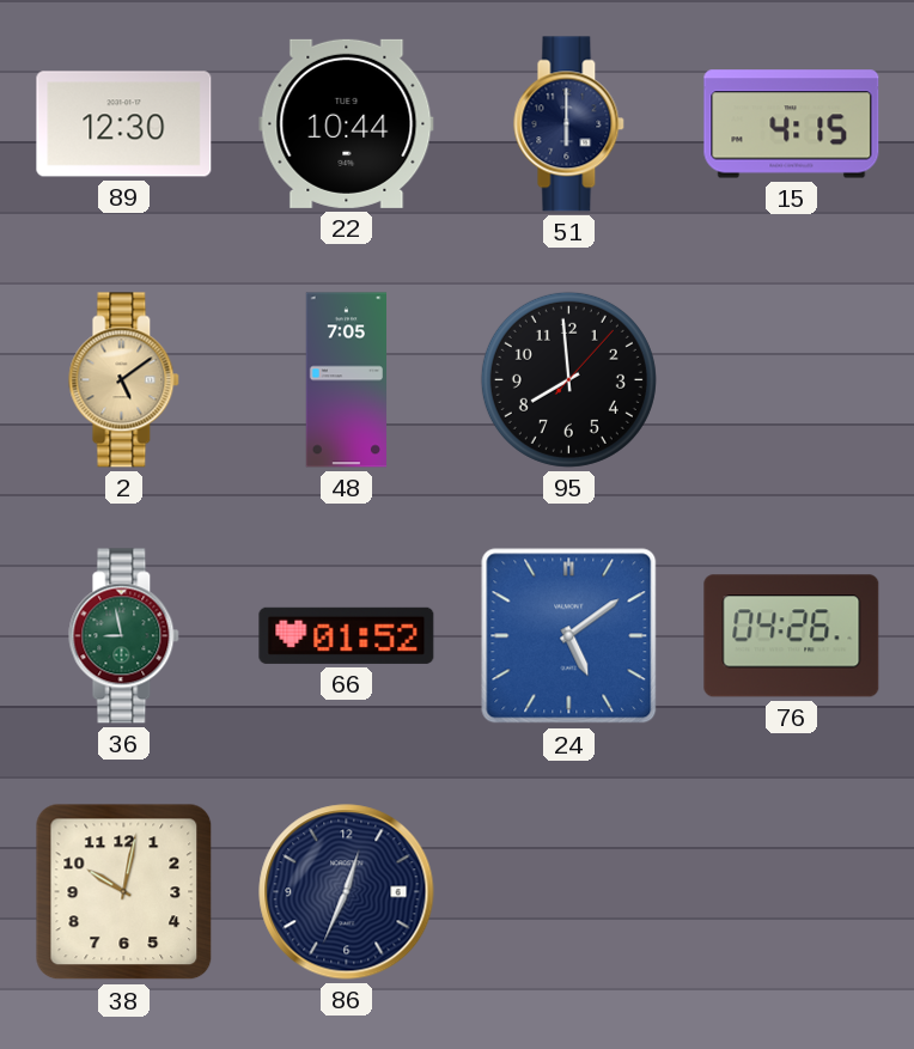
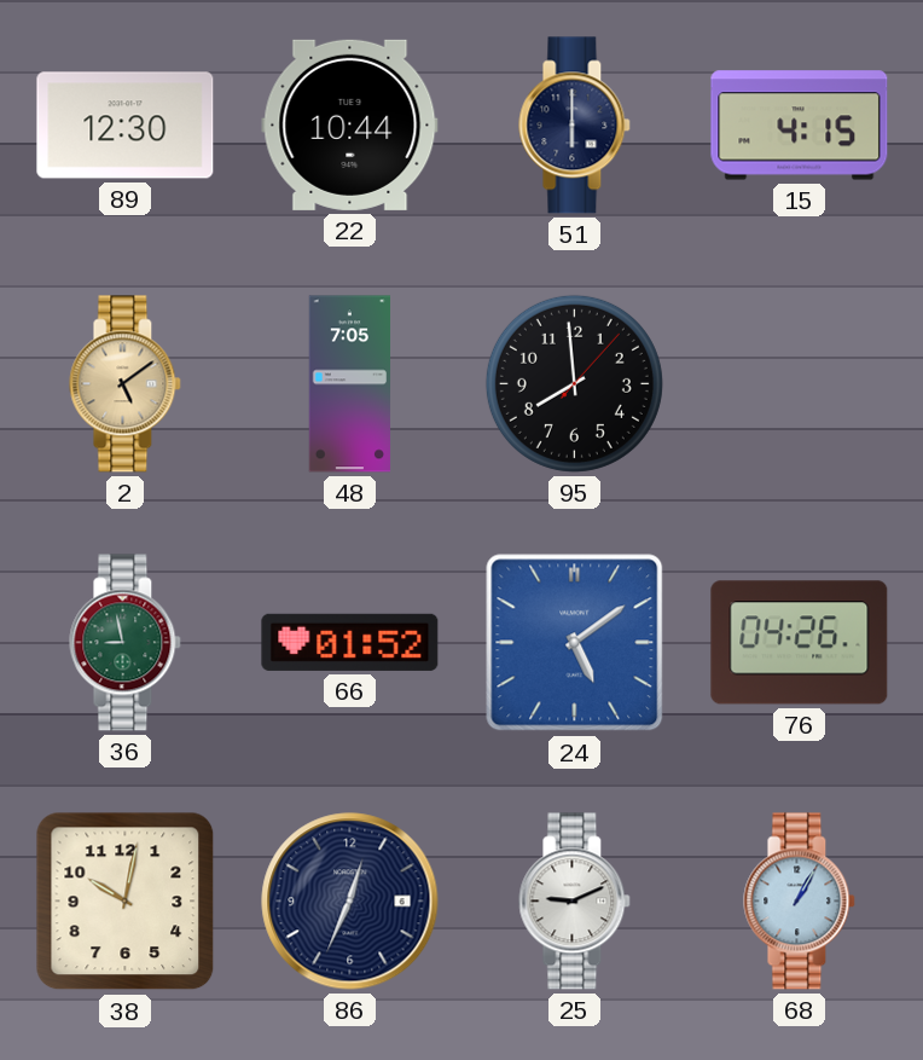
25: none -> 9:11 (575, 902)
68: none -> 1:05 (800, 902)
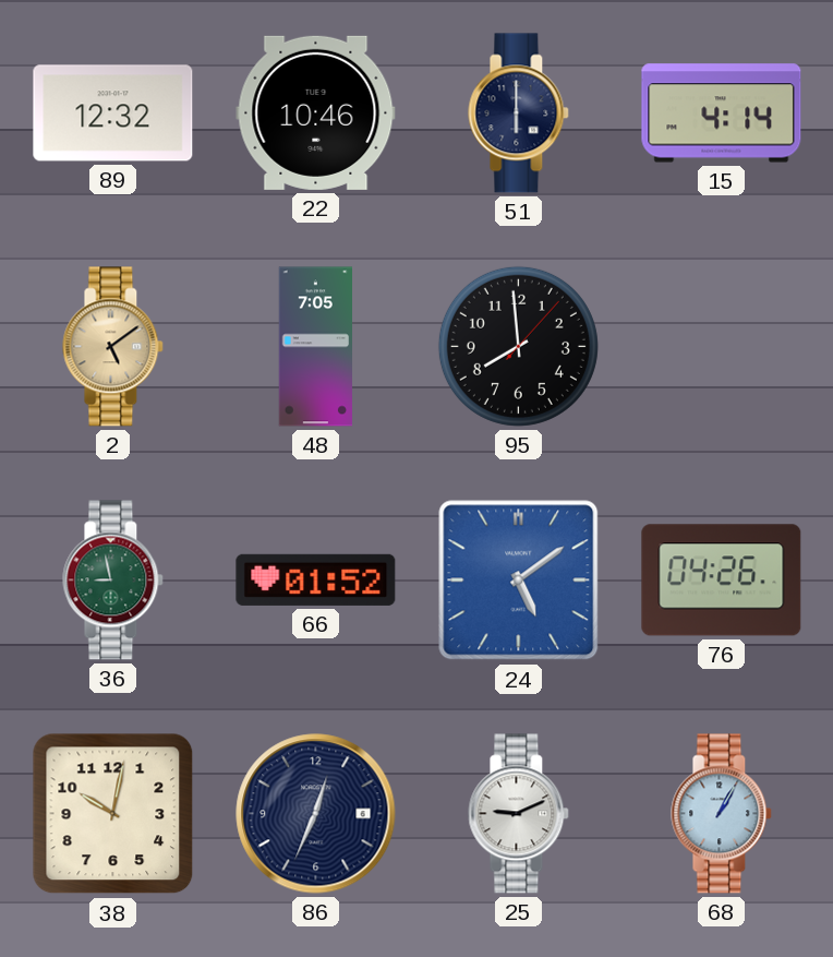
89: 12:30 -> 12:32 (113, 113)
22: 10:44 -> 10:46 (316, 112)
15: 4:15 -> 4:14 (722, 113)
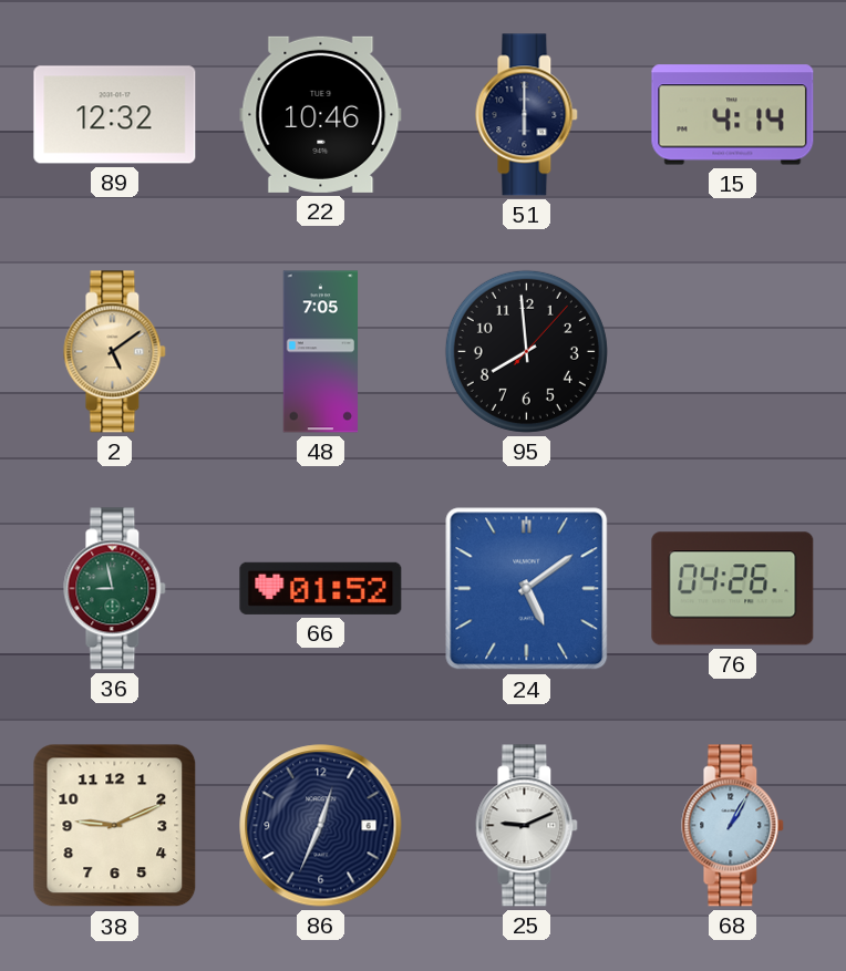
38: 10:02 -> 9:11 (115, 826)
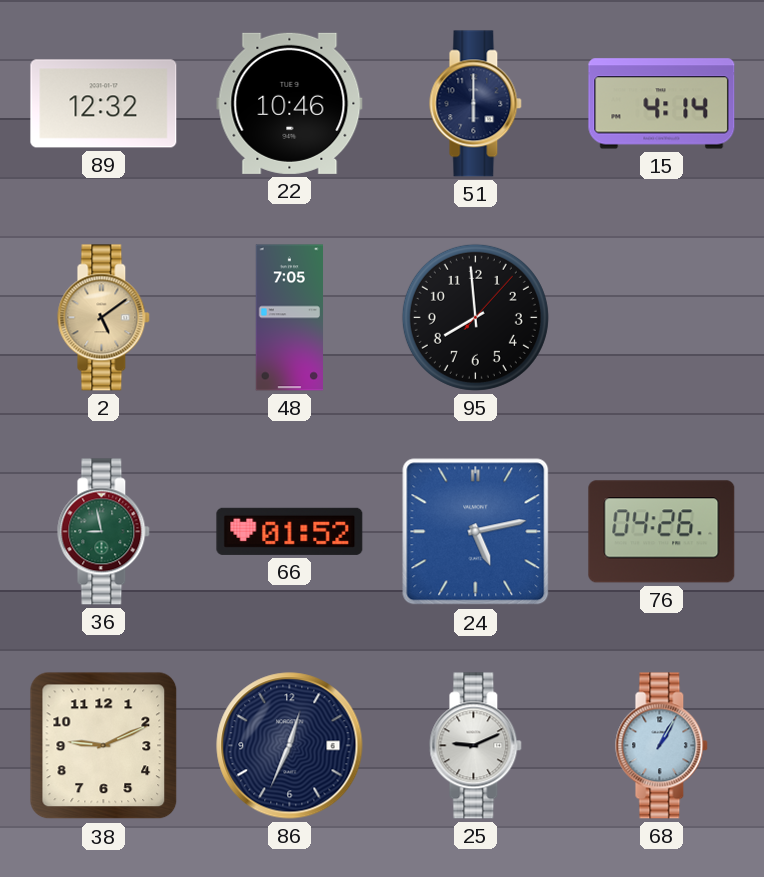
24: 5:09 -> 5:13 (476, 532)
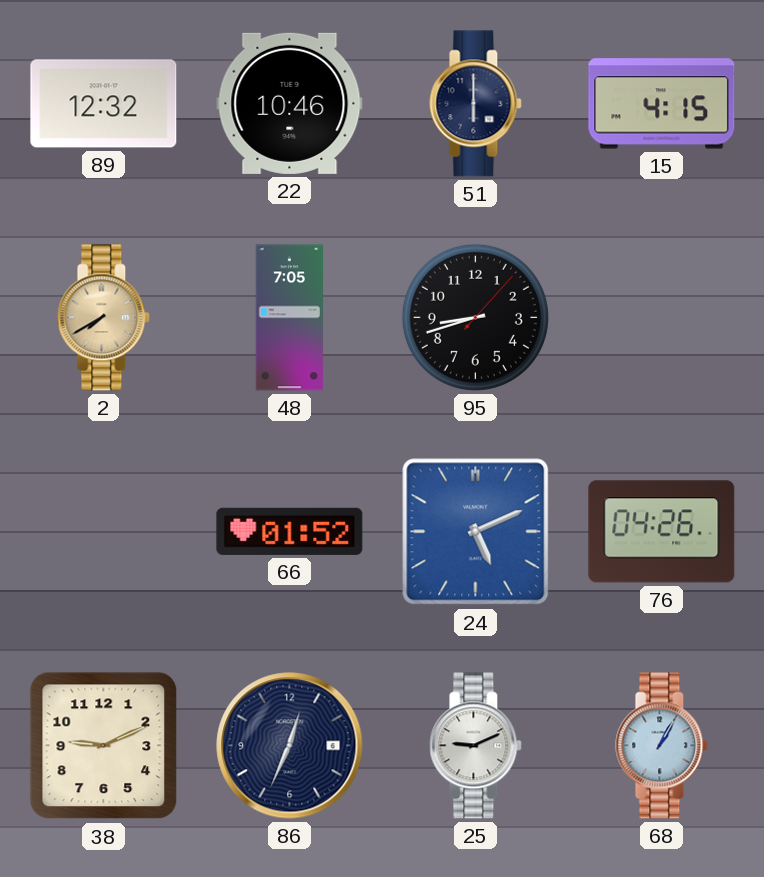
15: 4:14 -> 4:15 (662, 104)
2: 5:09 -> 7:40 (104, 318)
95: 7:59 -> 8:42 (475, 317)
36: 8:58 -> none (104, 532)
24: 5:13 -> 5:11 (476, 532)
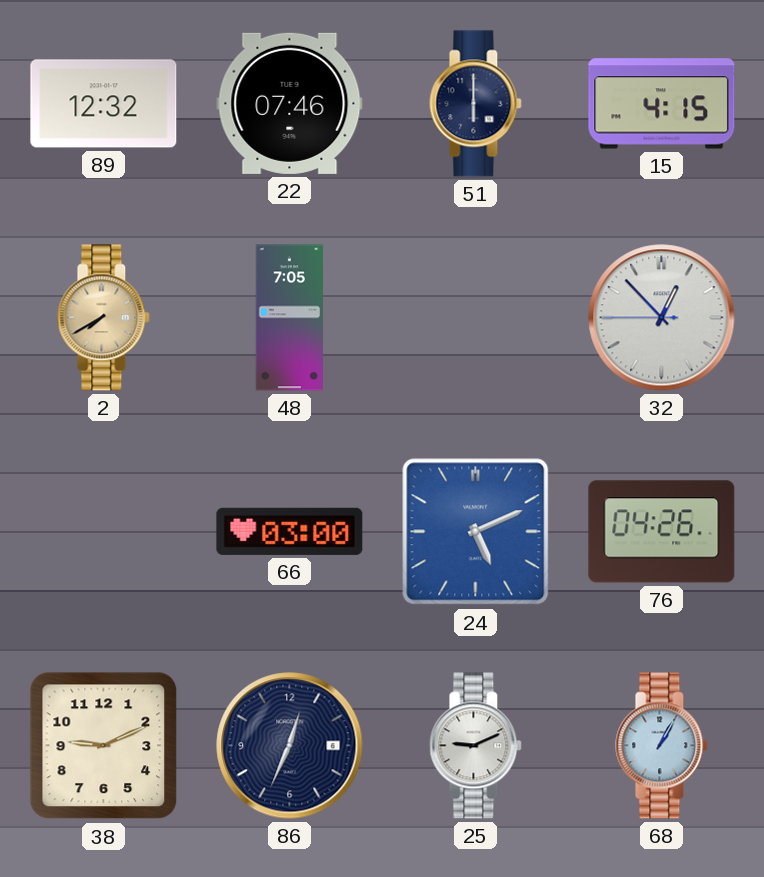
22: 10:46 -> 07:46 (290, 103)
95: 8:42 -> none (475, 317)
32: none -> 12:52 (662, 318)
66: 01:52 -> 03:00 (290, 531)
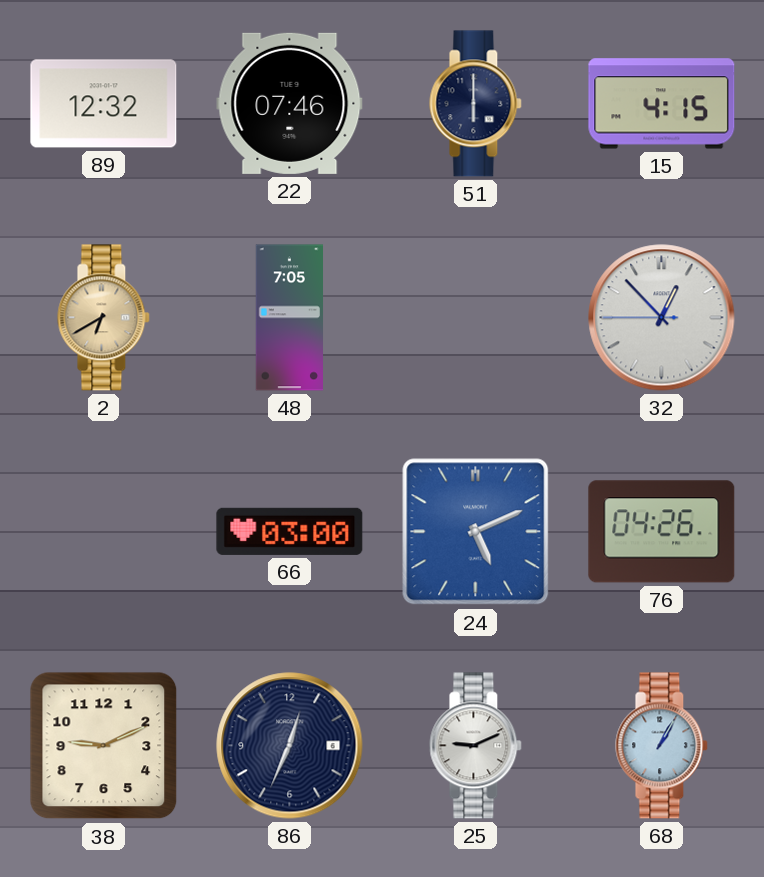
2: 7:40 -> 6:40 (104, 318)
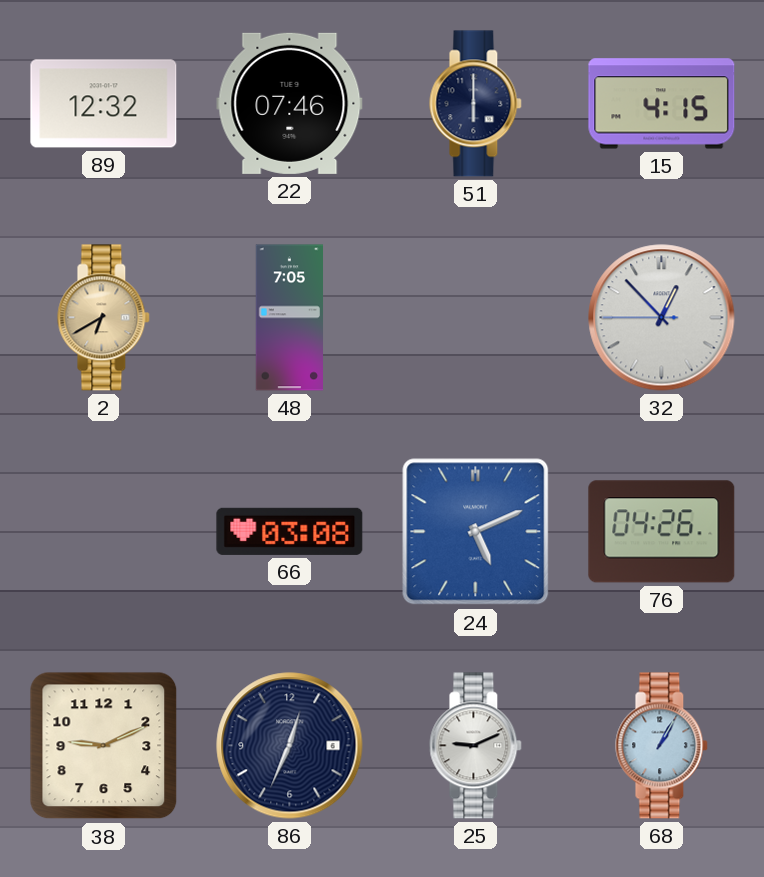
66: 03:00 -> 03:08 (290, 531)
